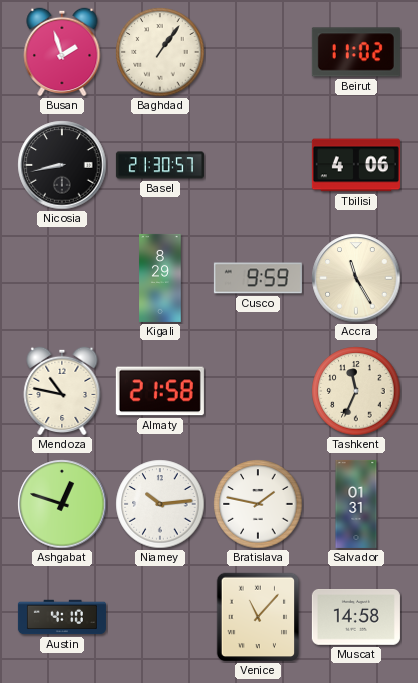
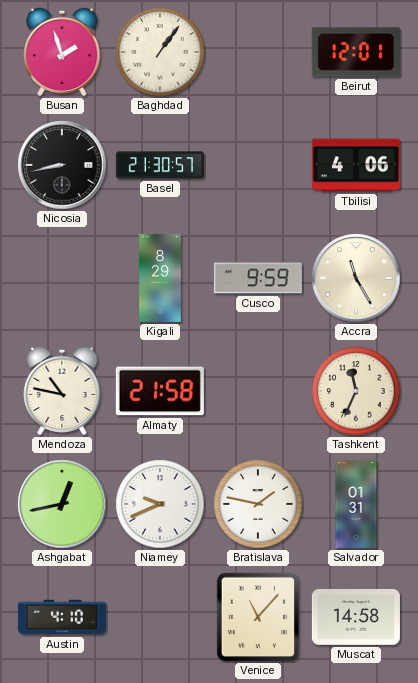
Beirut: 11:02 -> 12:01 (356, 52)
Ashgabat: 12:48 -> 12:43 (62, 504)
Niamey: 10:14 -> 9:41 (160, 504)
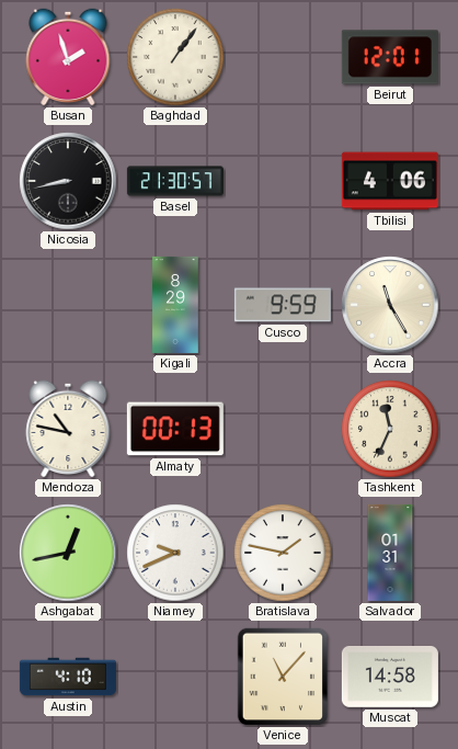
Almaty: 21:58 -> 00:13 (175, 429)
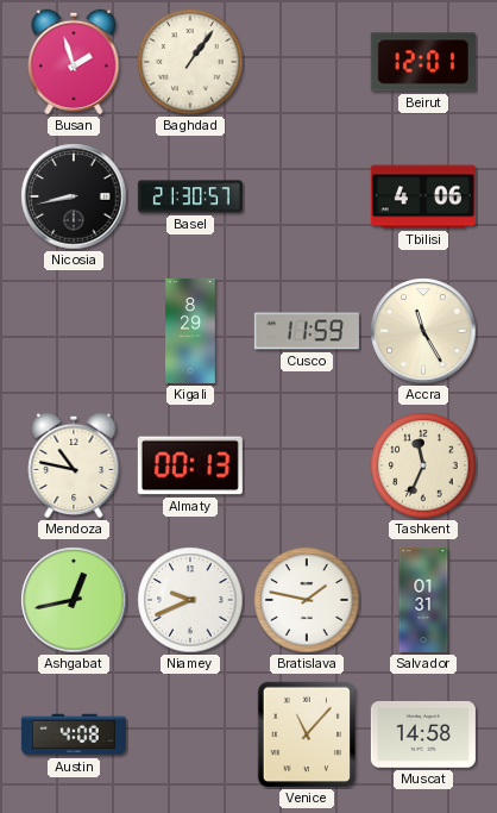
Cusco: 9:59 -> 11:59 (307, 331)
Austin: 4:10 -> 4:08 (74, 734)
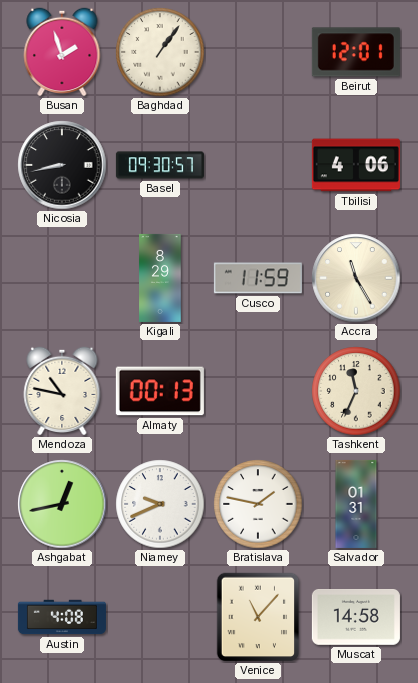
Basel: 21:30 -> 09:30 (160, 165)
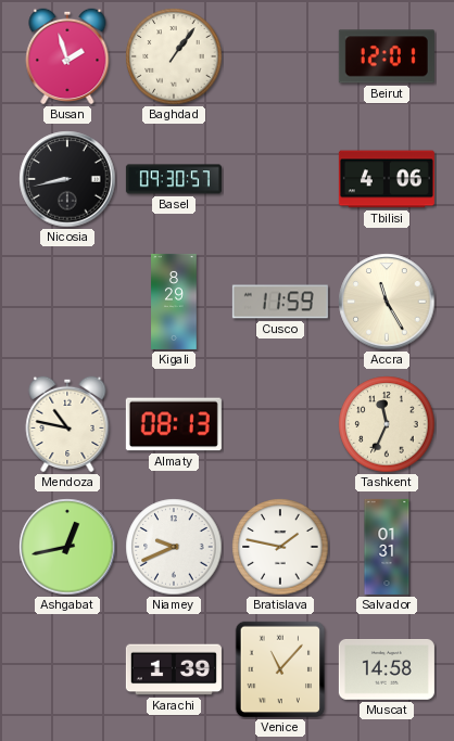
Almaty: 00:13 -> 08:13 (174, 424)
Austin: 4:08 -> none (62, 617)
Karachi: none -> 1:39 (174, 669)
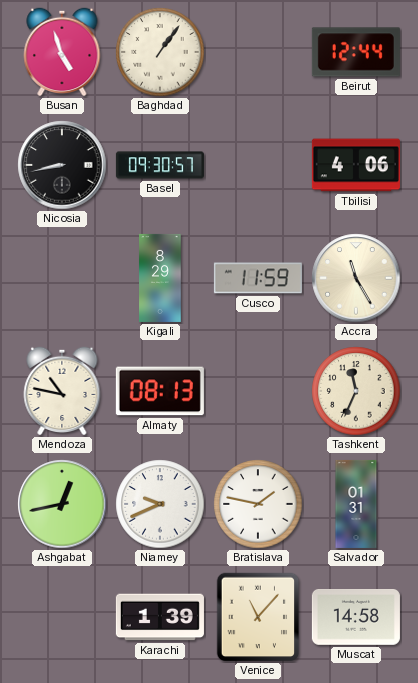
Busan: 1:57 -> 4:57 (62, 52)
Beirut: 12:01 -> 12:44 (356, 52)
